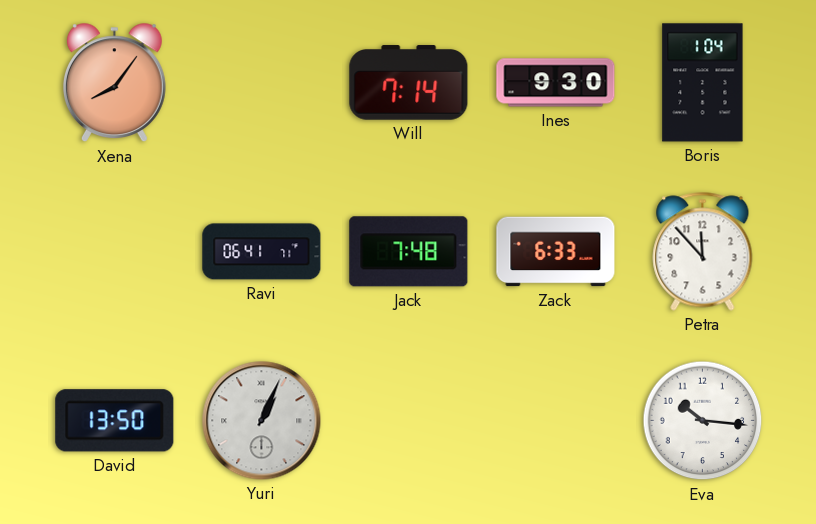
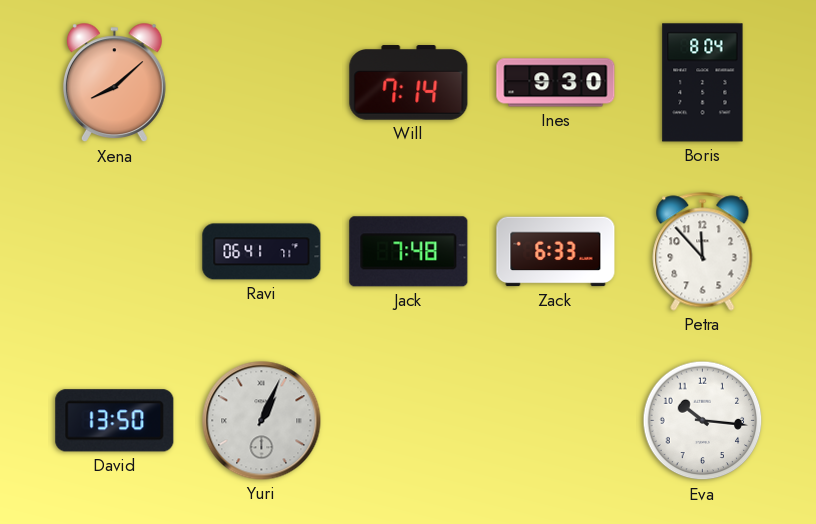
Xena: 8:06 -> 8:08 (114, 83)
Boris: 1:04 -> 8:04 (703, 83)
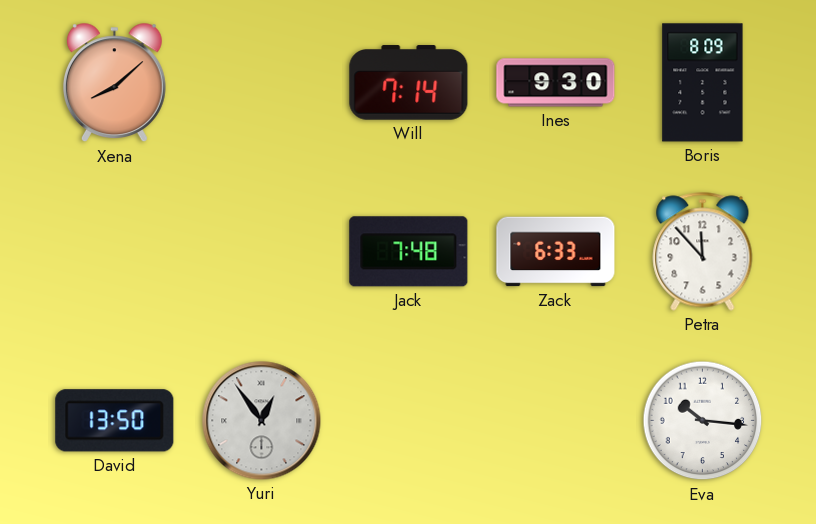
Boris: 8:04 -> 8:09 (703, 83)
Ravi: 06:41 -> none (262, 252)
Yuri: 1:04 -> 12:54 (262, 421)
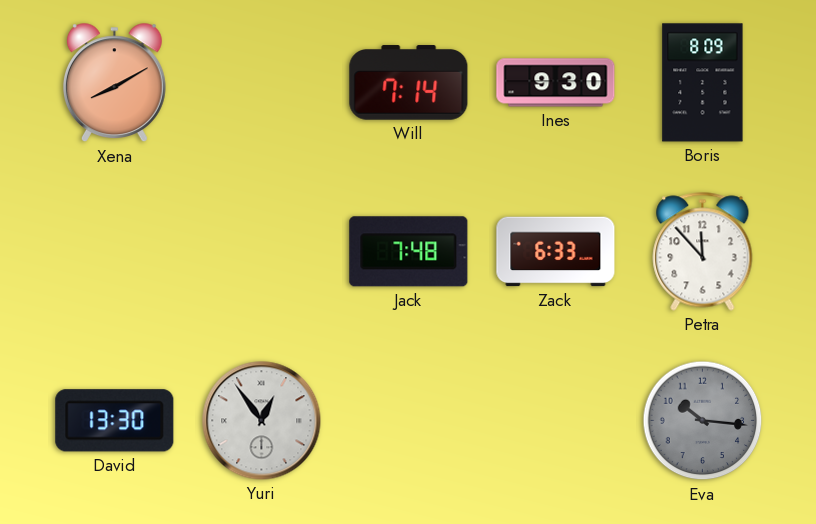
Xena: 8:08 -> 8:10 (114, 83)
David: 13:50 -> 13:30 (115, 421)
Eva dial: white -> grey (703, 421)
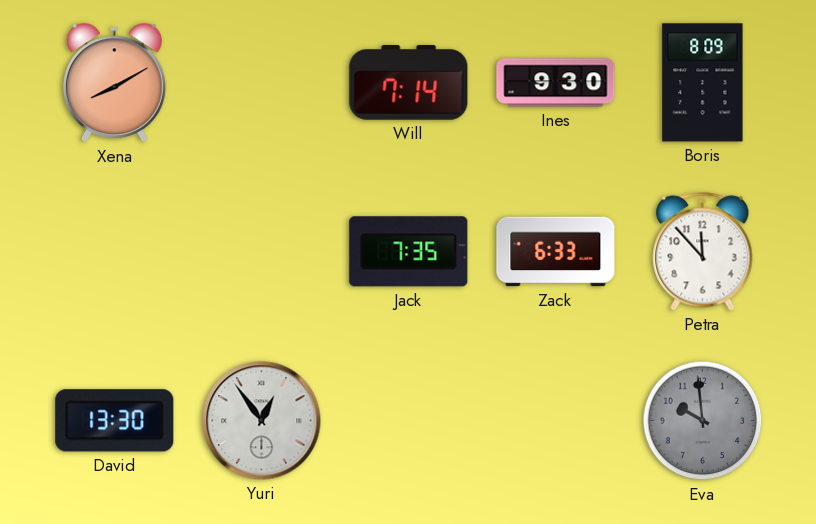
Jack: 7:48 -> 7:35 (409, 252)
Eva: 10:16 -> 9:59 (703, 421)
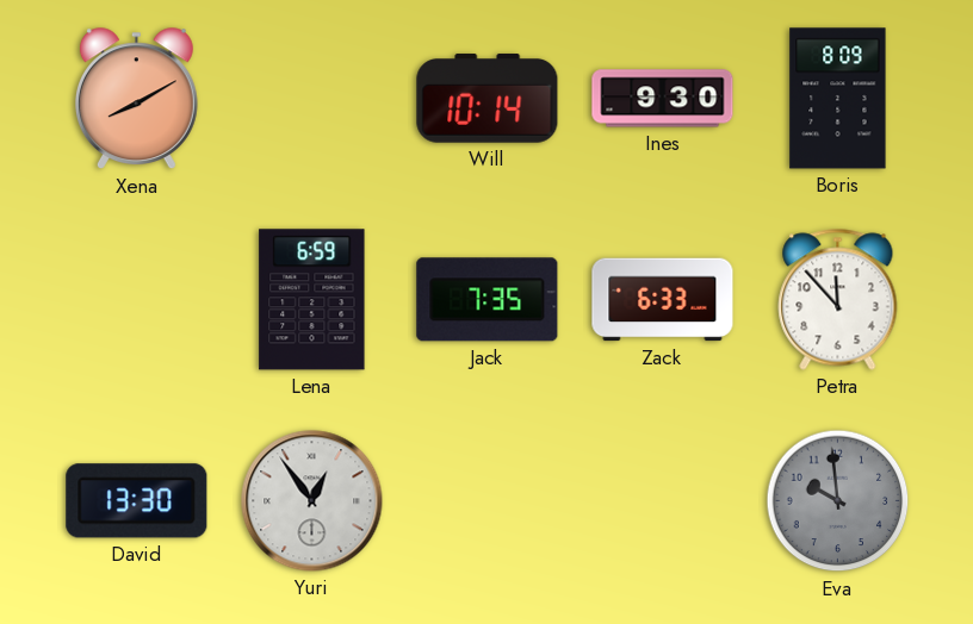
Will: 7:14 -> 10:14 (488, 99)
Lena: none -> 6:59 (312, 300)
